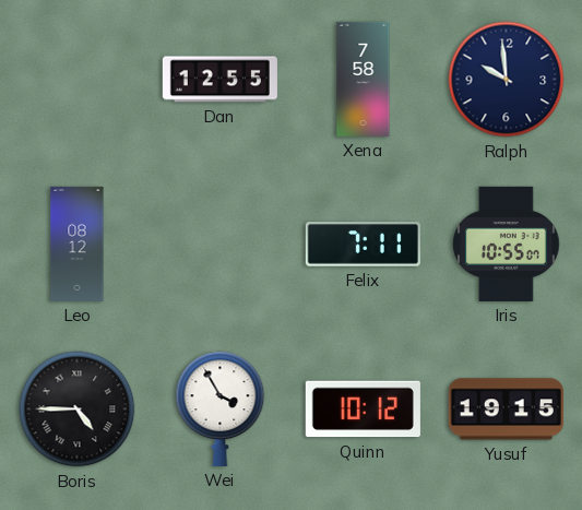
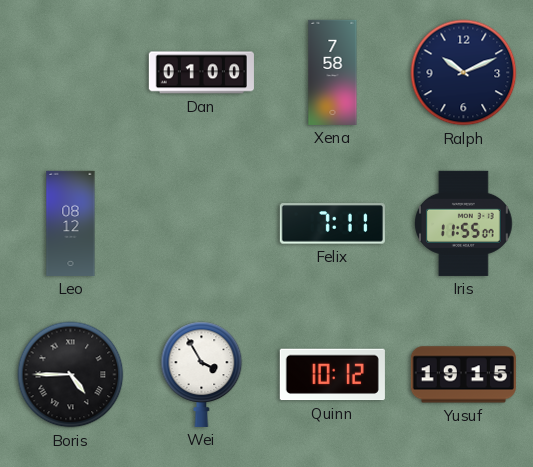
Dan: 12:55 -> 01:00 (201, 73)
Ralph: 9:59 -> 10:11 (464, 73)
Iris: 10:55 -> 11:55 (464, 223)
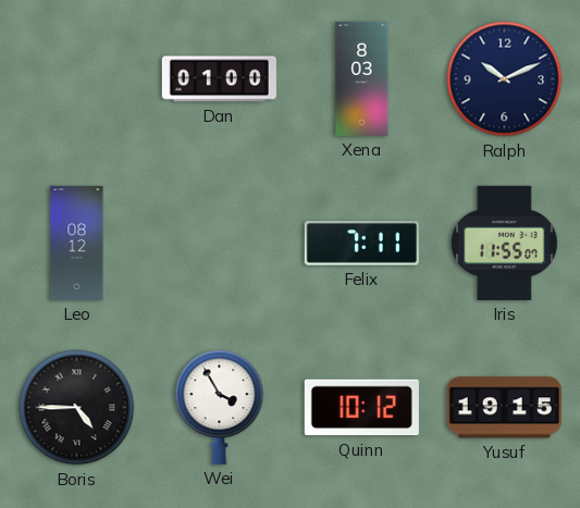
Xena: 7:58 -> 8:03 (362, 78)
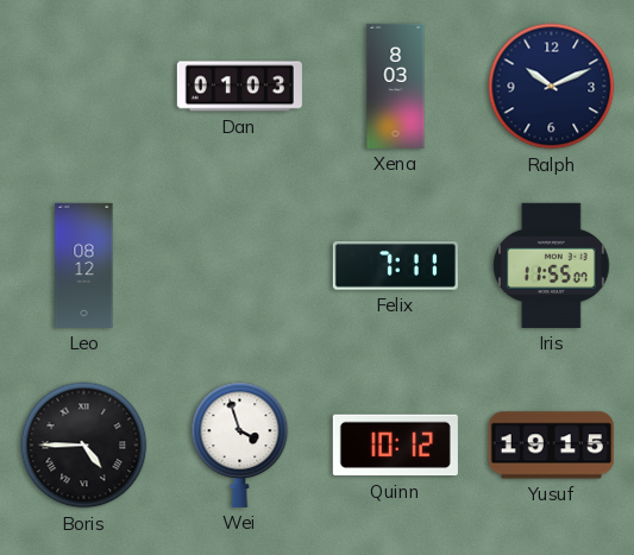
Dan: 01:00 -> 01:03 (239, 87)
Wei: 3:55 -> 3:57 (240, 444)
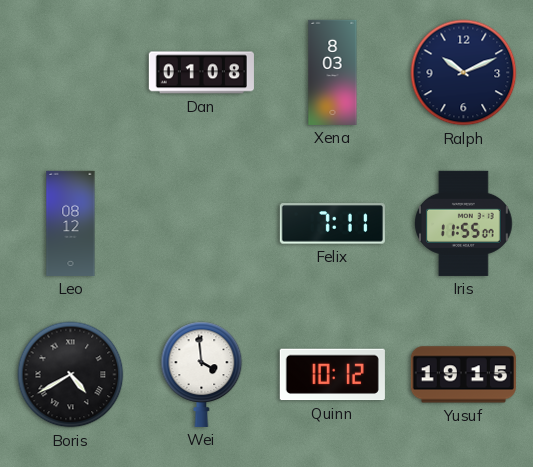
Dan: 01:03 -> 01:08 (201, 73)
Boris: 4:45 -> 4:40 (71, 375)
Wei: 3:57 -> 3:59 (202, 374)
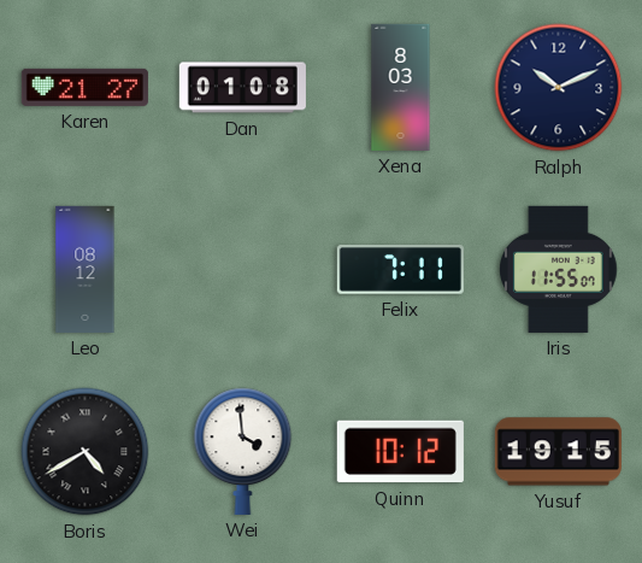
Karen: none -> 21:27 (84, 87)
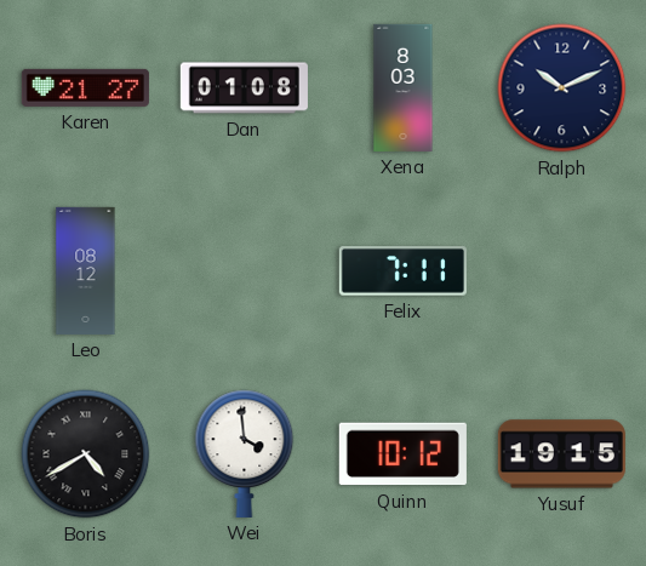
Iris: 11:55 -> none (559, 269)
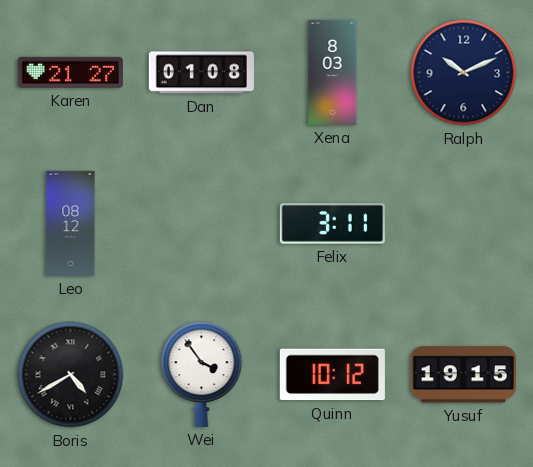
Felix: 7:11 -> 3:11 (332, 224)
Wei: 3:59 -> 3:54 (202, 374)
